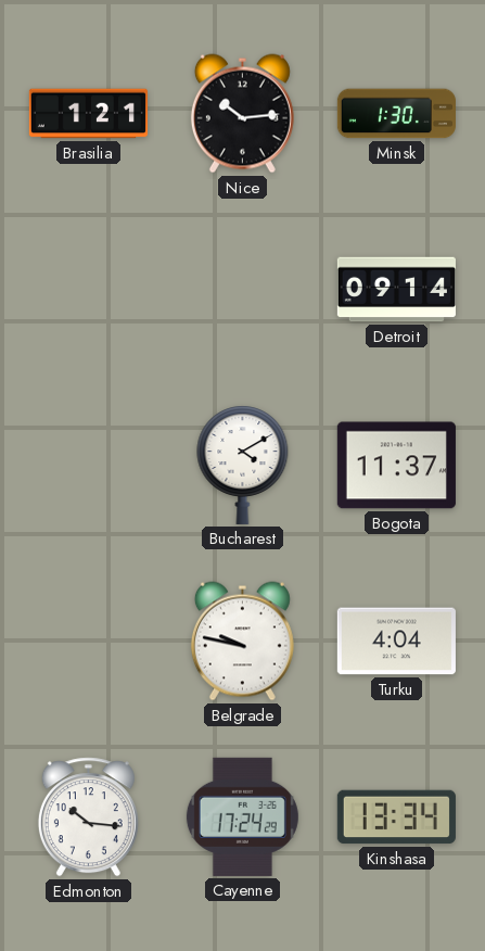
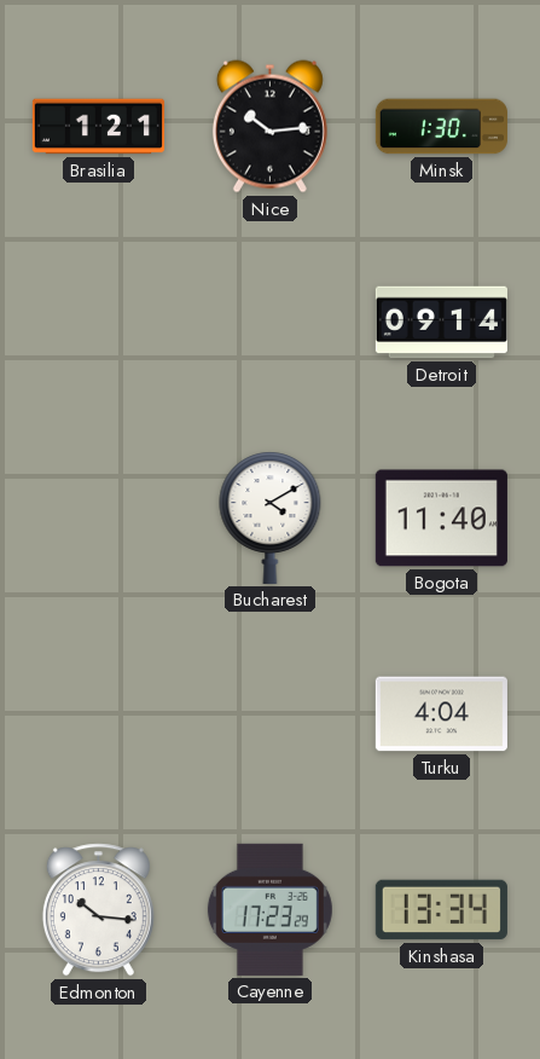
Bogota: 11:37 -> 11:40 (441, 519)
Belgrade: 9:47 -> none (242, 642)
Cayenne: 17:24 -> 17:23 (269, 909)
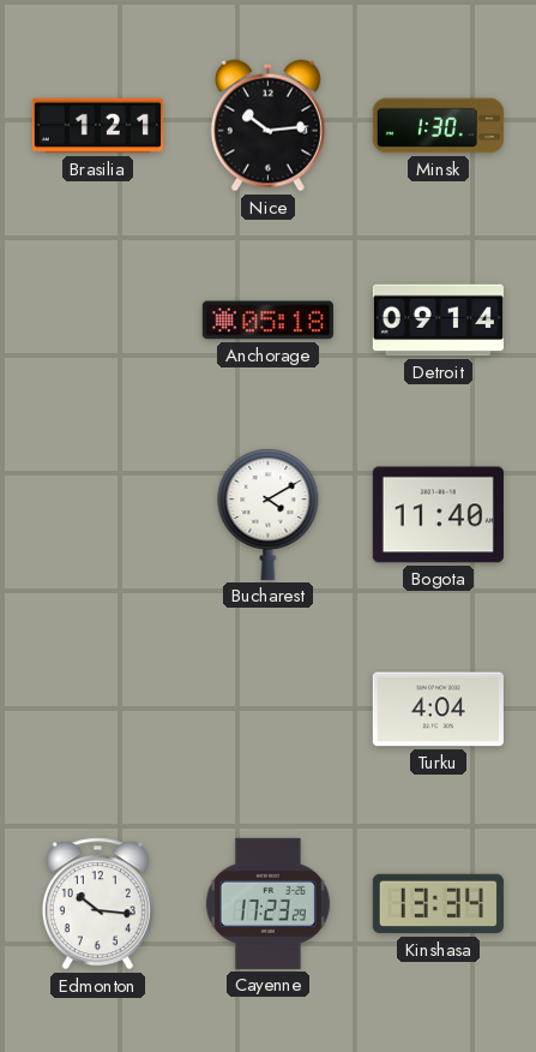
Anchorage: none -> 05:18 (267, 321)
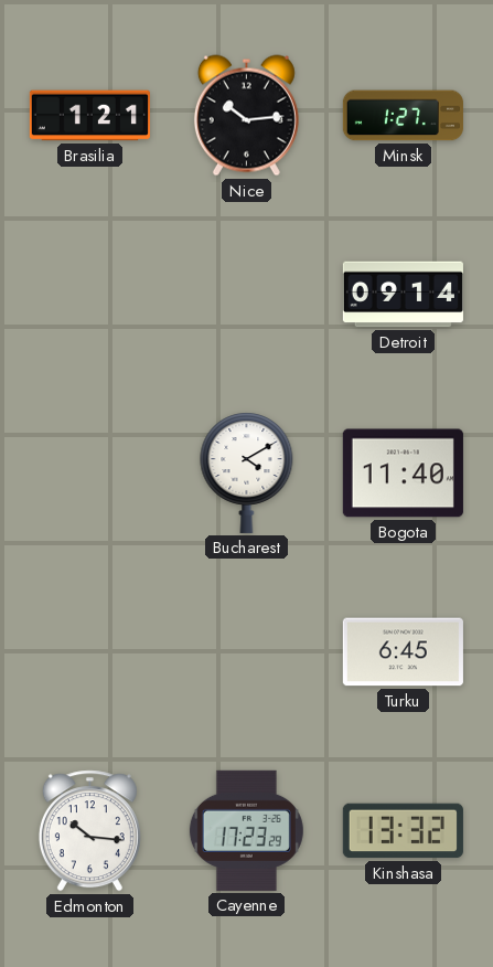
Minsk: 1:30 -> 1:27 (403, 116)
Anchorage: 05:18 -> none (267, 321)
Turku: 4:04 -> 6:45 (403, 652)
Kinshasa: 13:34 -> 13:32 (403, 831)
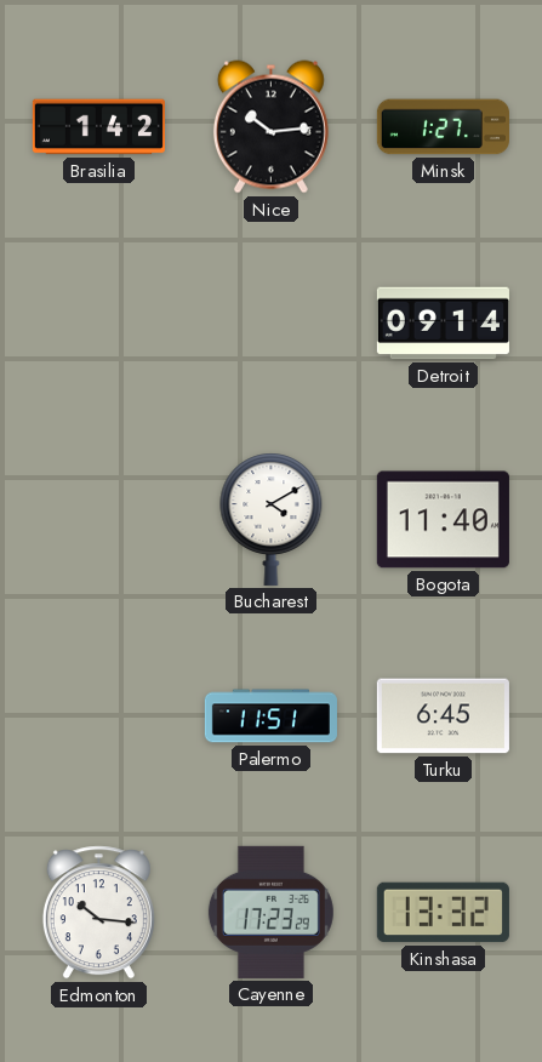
Brasilia: 1:21 -> 1:42 (98, 127)
Palermo: none -> 11:51 (270, 716)
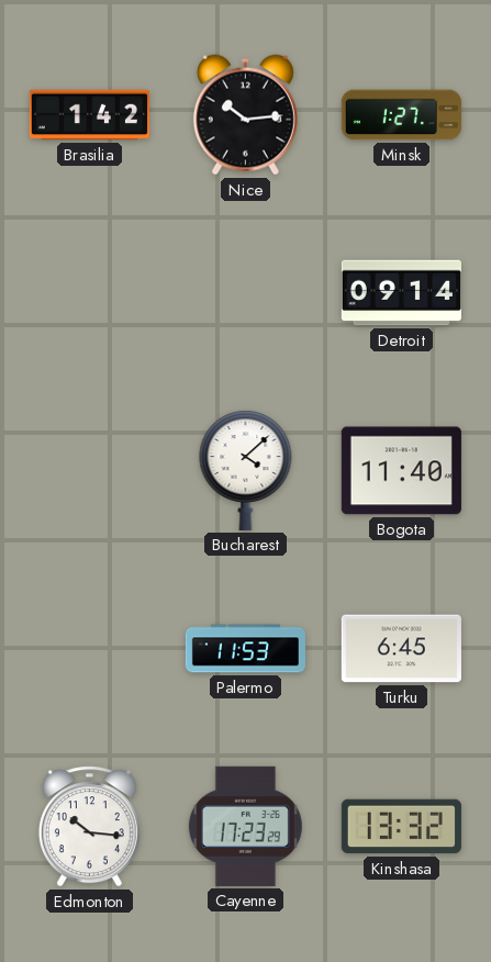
Bucharest: 4:10 -> 4:08 (246, 470)
Palermo: 11:51 -> 11:53 (245, 649)
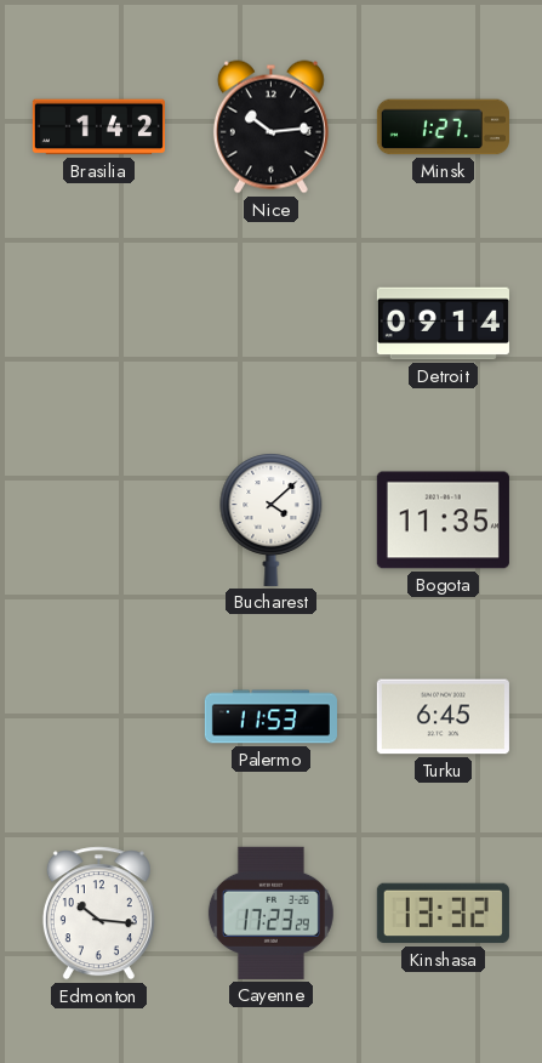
Bogota: 11:40 -> 11:35 (443, 521)
